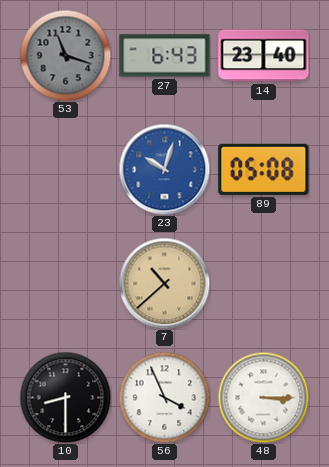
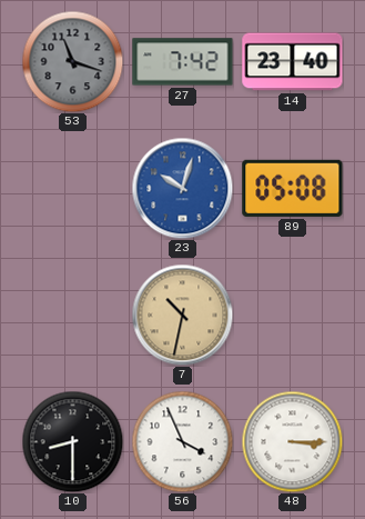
27: 6:43 -> 7:42 (183, 62)
7: 10:38 -> 10:32 (182, 315)
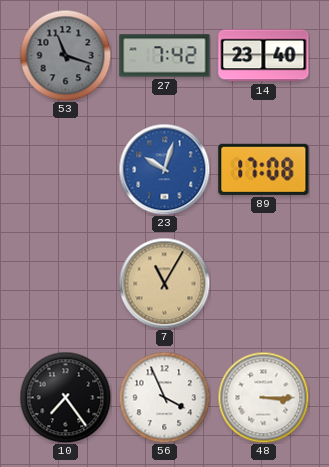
89: 05:08 -> 17:08 (264, 169)
7: 10:32 -> 11:05 (164, 283)
10: 8:30 -> 7:24 (65, 397)
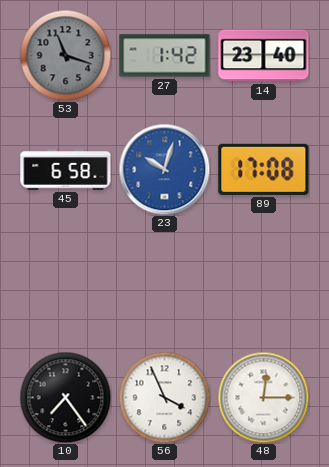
27: 7:42 -> 1:42 (165, 56)
45: none -> 6:58 (66, 170)
7: 11:05 -> none (164, 283)
48: 3:15 -> 12:15 (263, 397)
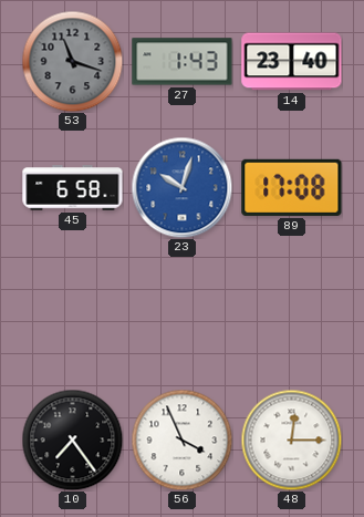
27: 1:42 -> 1:43 (183, 62)
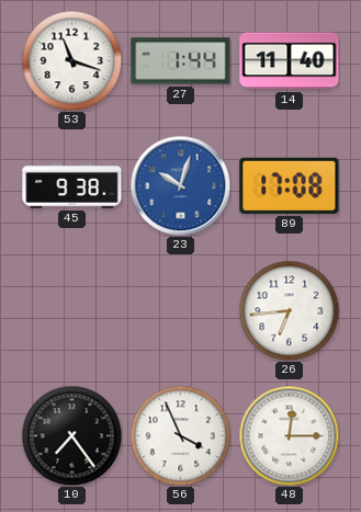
53 dial: grey -> white (71, 60)
27: 1:43 -> 1:44 (181, 61)
14: 23:40 -> 11:40 (290, 61)
45: 6:58 -> 9:38 (72, 186)
26: none -> 6:44 (289, 310)
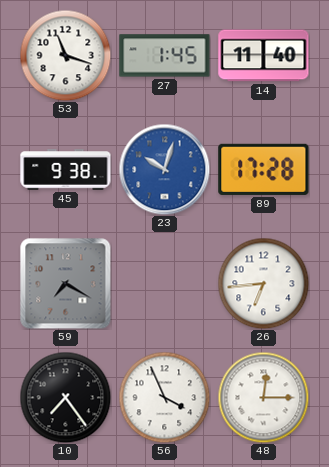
27: 1:44 -> 1:45 (165, 56)
89: 17:08 -> 17:28 (264, 169)
59: none -> 7:20 (65, 283)
